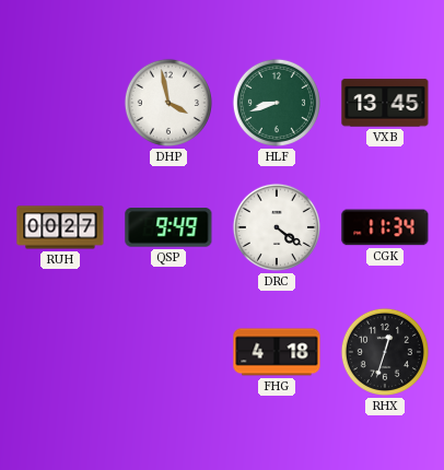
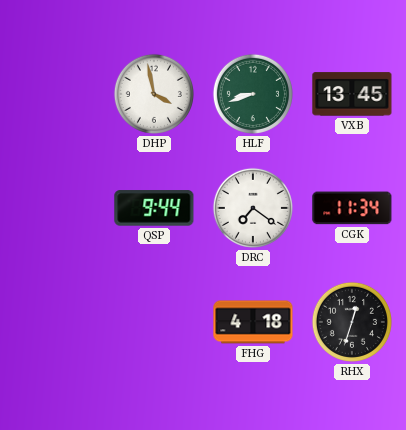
RUH: 00:27 -> none (60, 227)
QSP: 9:49 -> 9:44 (154, 208)
DRC: 4:21 -> 7:21 (253, 208)
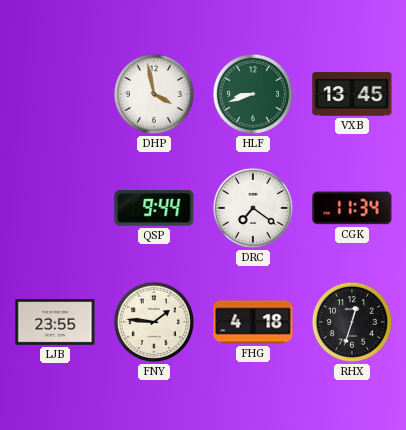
LJB: none -> 23:55 (55, 323)
FNY: none -> 1:46 (154, 322)
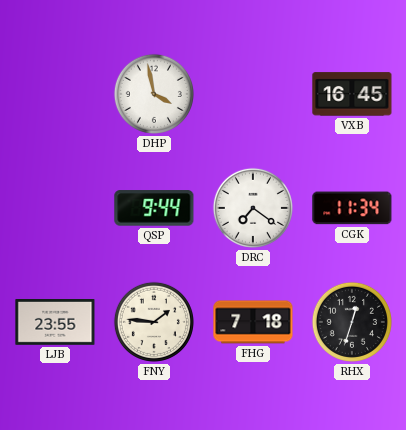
HLF: 8:42 -> none (253, 94)
VXB: 13:45 -> 16:45 (352, 94)
FHG: 4:18 -> 7:18 (253, 322)
